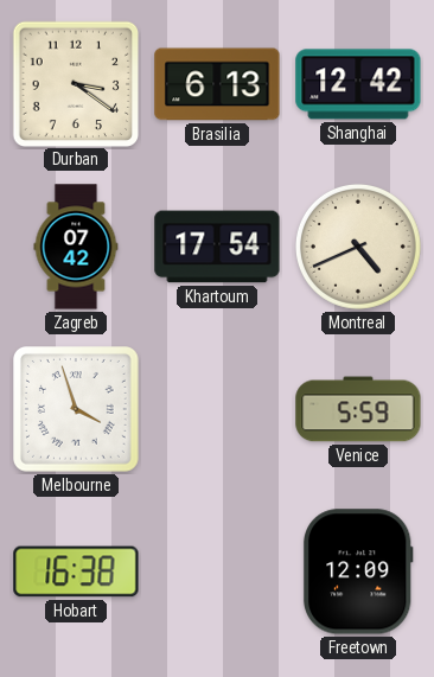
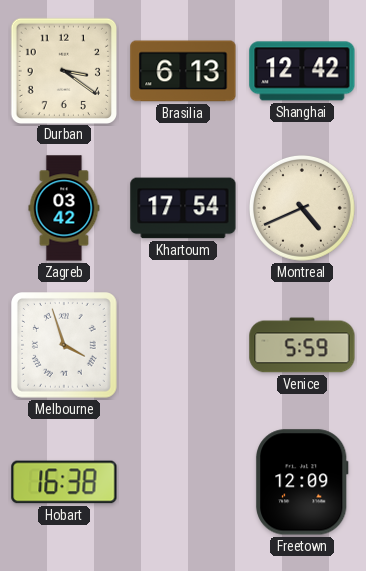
Zagreb: 07:42 -> 03:42 (64, 208)
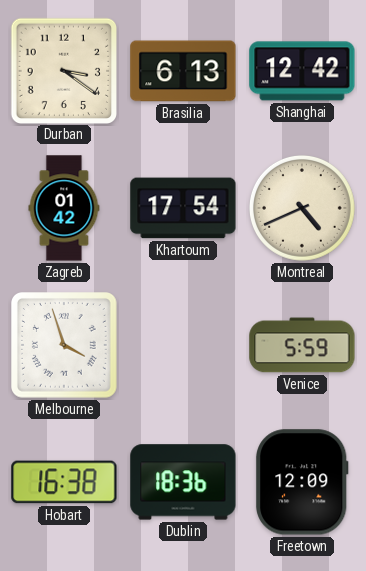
Zagreb: 03:42 -> 01:42 (64, 208)
Dublin: none -> 18:36 (183, 482)
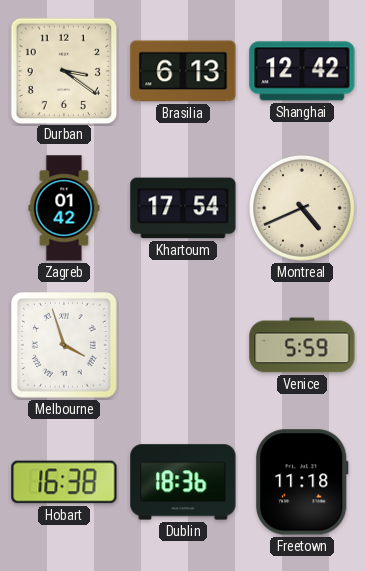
Freetown: 12:09 -> 11:18 (302, 482)
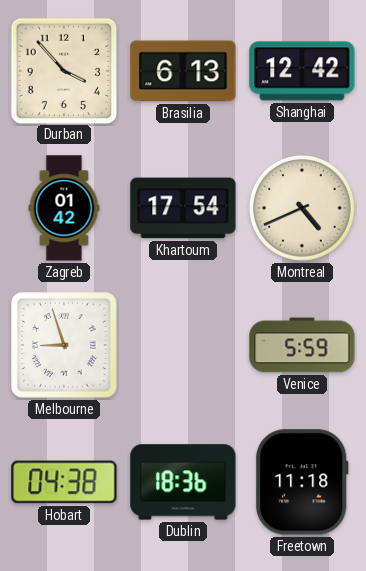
Durban: 3:21 -> 3:53 (63, 70)
Melbourne: 3:57 -> 8:57 (65, 346)
Hobart: 16:38 -> 04:38 (64, 482)
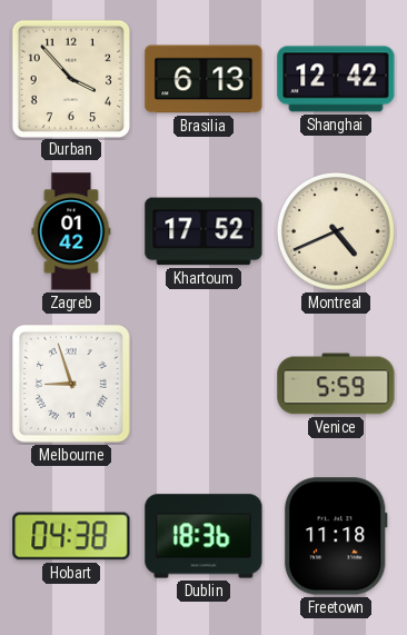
Khartoum: 17:54 -> 17:52 (203, 231)
